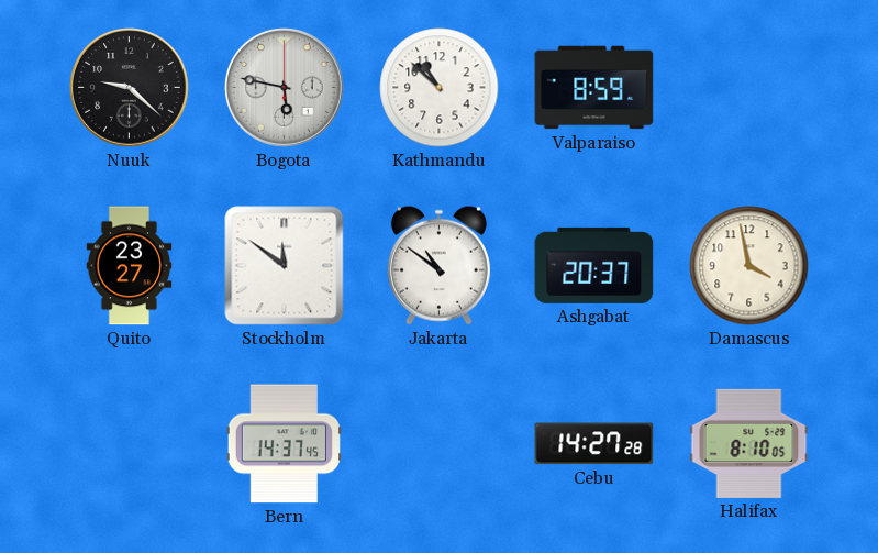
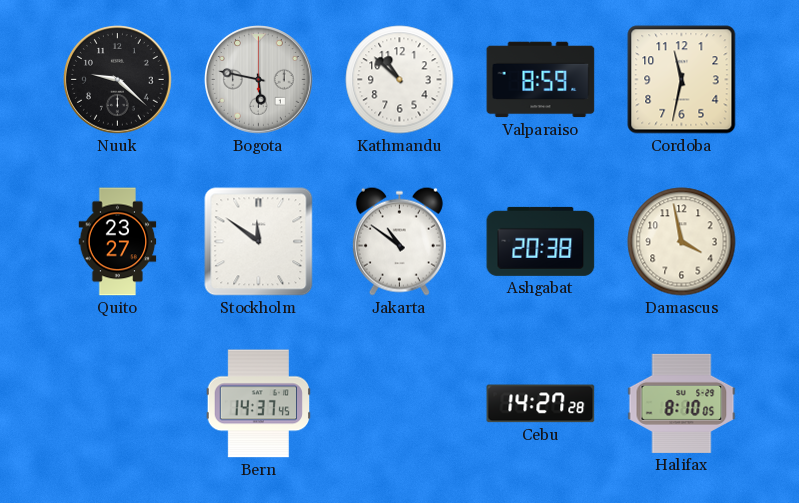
Cordoba: none -> 11:32 (682, 80)
Ashgabat: 20:37 -> 20:38 (541, 241)
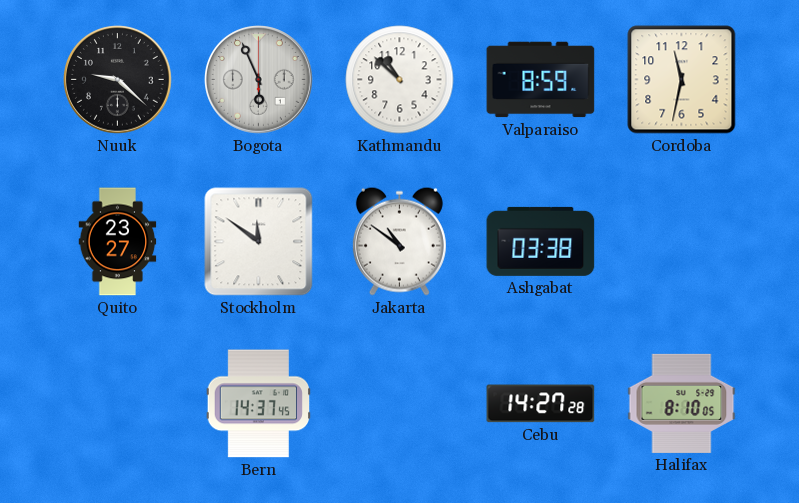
Bogota: 5:47 -> 5:56 (259, 80)
Ashgabat: 20:38 -> 03:38 (541, 241)
Damascus: 3:58 -> none (682, 242)
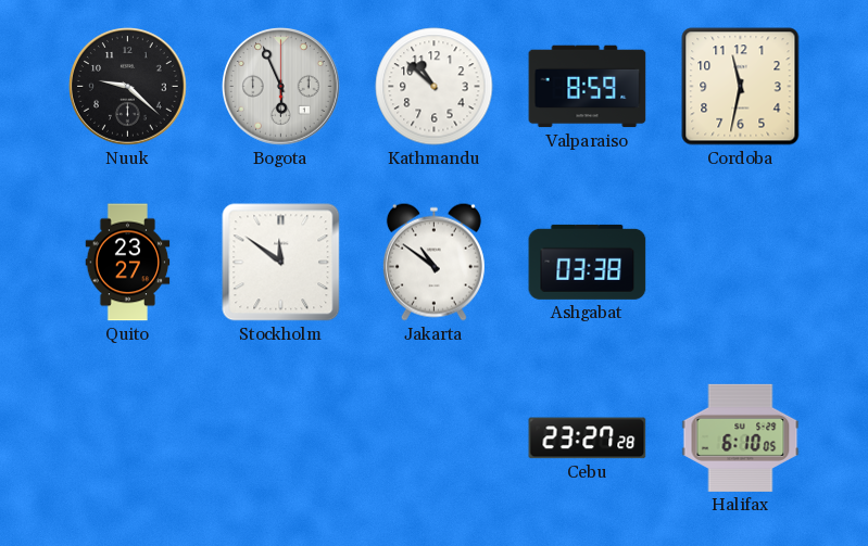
Bern: 14:37 -> none (258, 404)
Cebu: 14:27 -> 23:27 (588, 439)
Halifax: 8:10 -> 6:10 (741, 437)
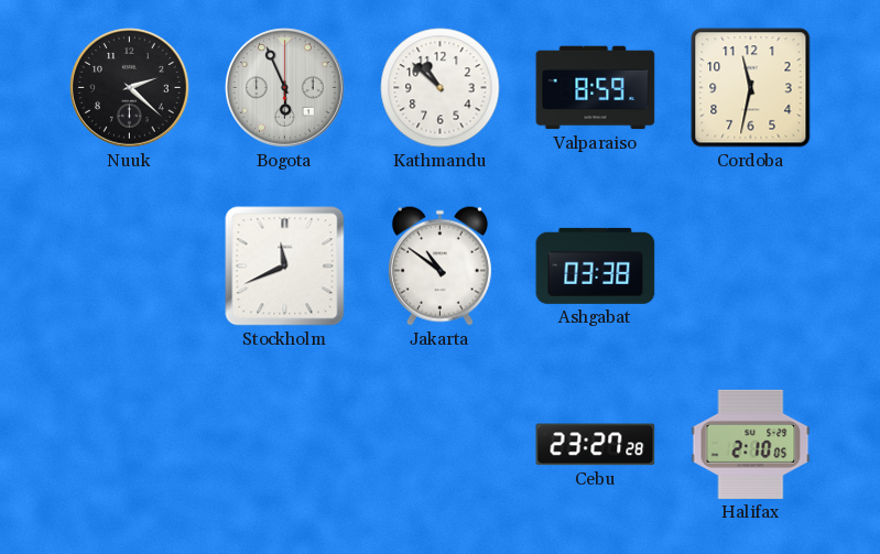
Nuuk: 9:22 -> 2:22 (130, 88)
Quito: 23:27 -> none (128, 263)
Stockholm: 11:51 -> 11:41 (285, 267)
Halifax: 6:10 -> 2:10 (751, 444)
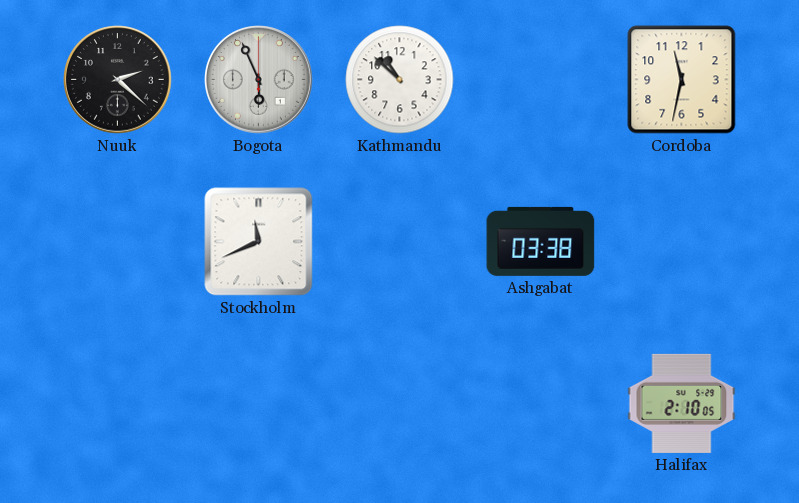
Valparaiso: 8:59 -> none (596, 88)
Jakarta: 10:51 -> none (439, 265)
Cebu: 23:27 -> none (596, 445)
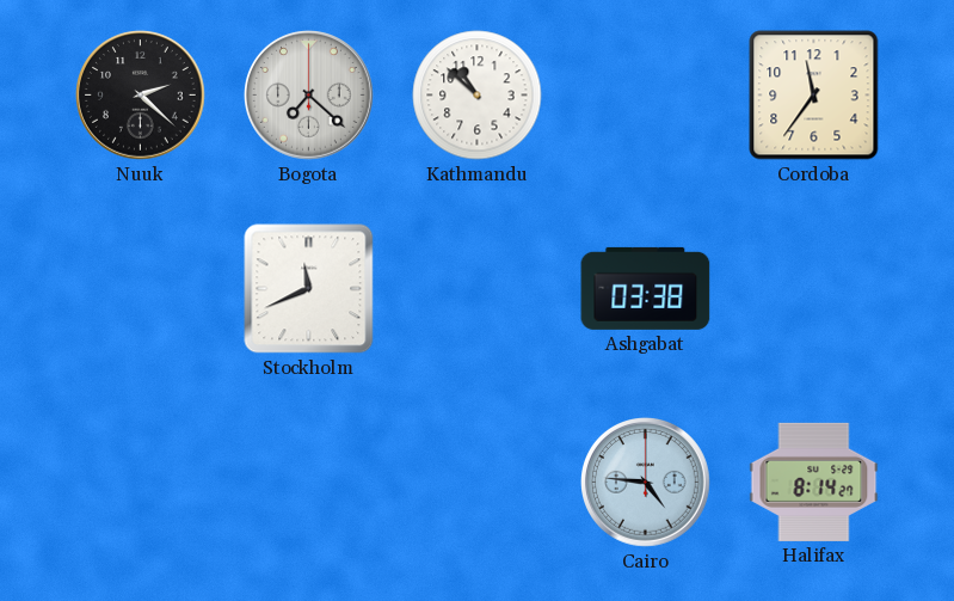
Bogota: 5:56 -> 7:22 (309, 96)
Cordoba: 11:32 -> 11:36 (814, 96)
Cairo: none -> 4:46 (646, 483)
Halifax: 2:10 -> 8:14 (814, 482)
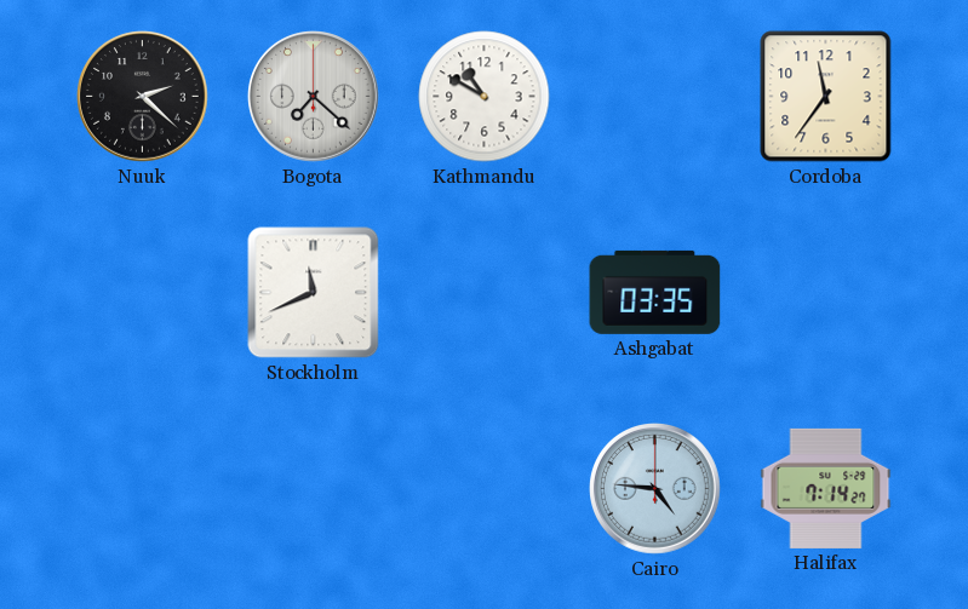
Kathmandu: 10:52 -> 10:50 (485, 97)
Ashgabat: 03:38 -> 03:35 (655, 292)
Halifax: 8:14 -> 7:14 (826, 488)
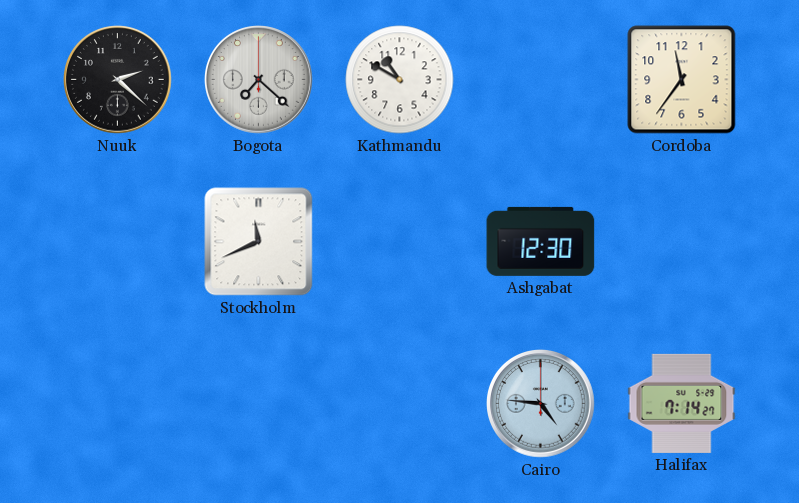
Ashgabat: 03:35 -> 12:30 (541, 241)
